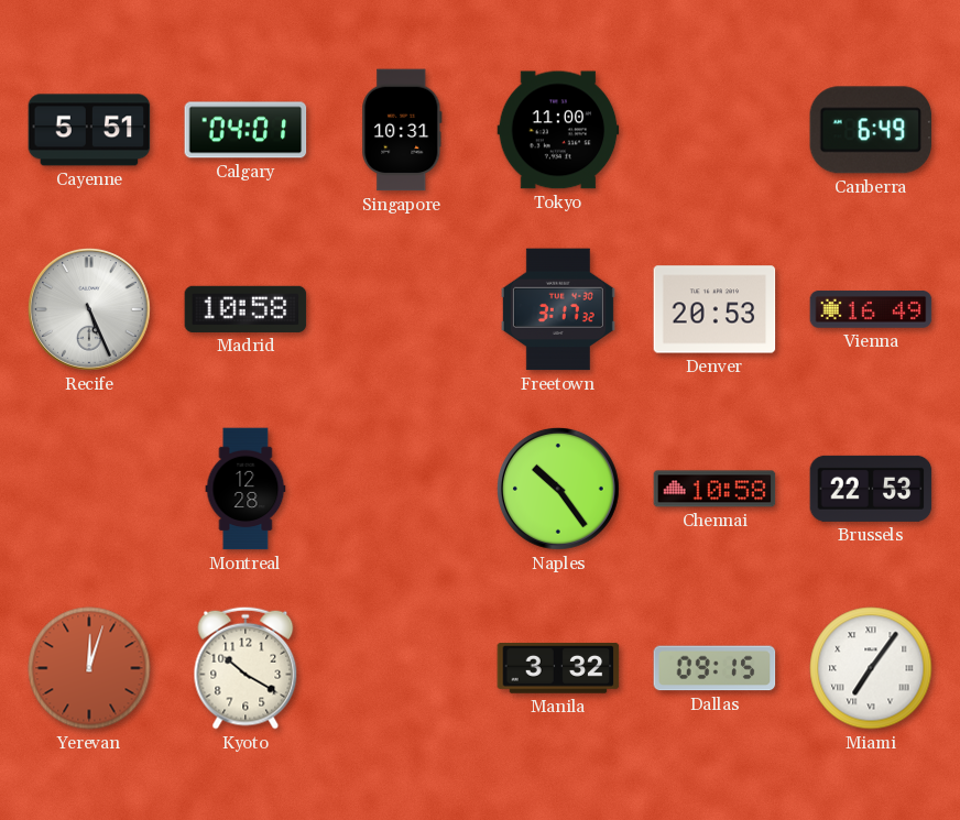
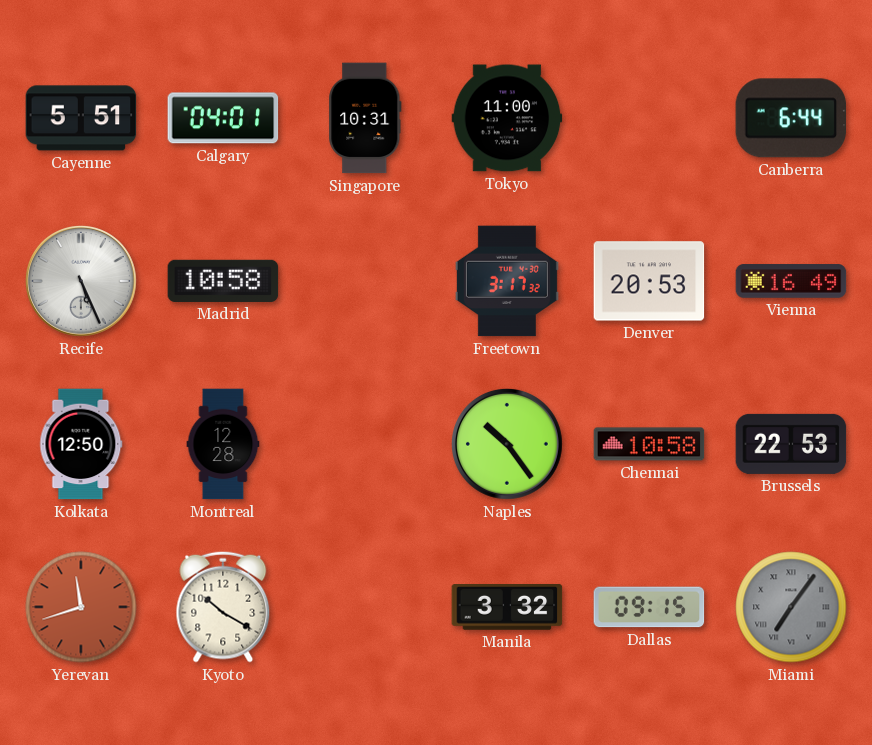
Canberra: 6:49 -> 6:44 (791, 118)
Kolkata: none -> 12:50 (81, 444)
Yerevan: 12:03 -> 11:42 (81, 607)
Miami dial: white -> grey (791, 607)
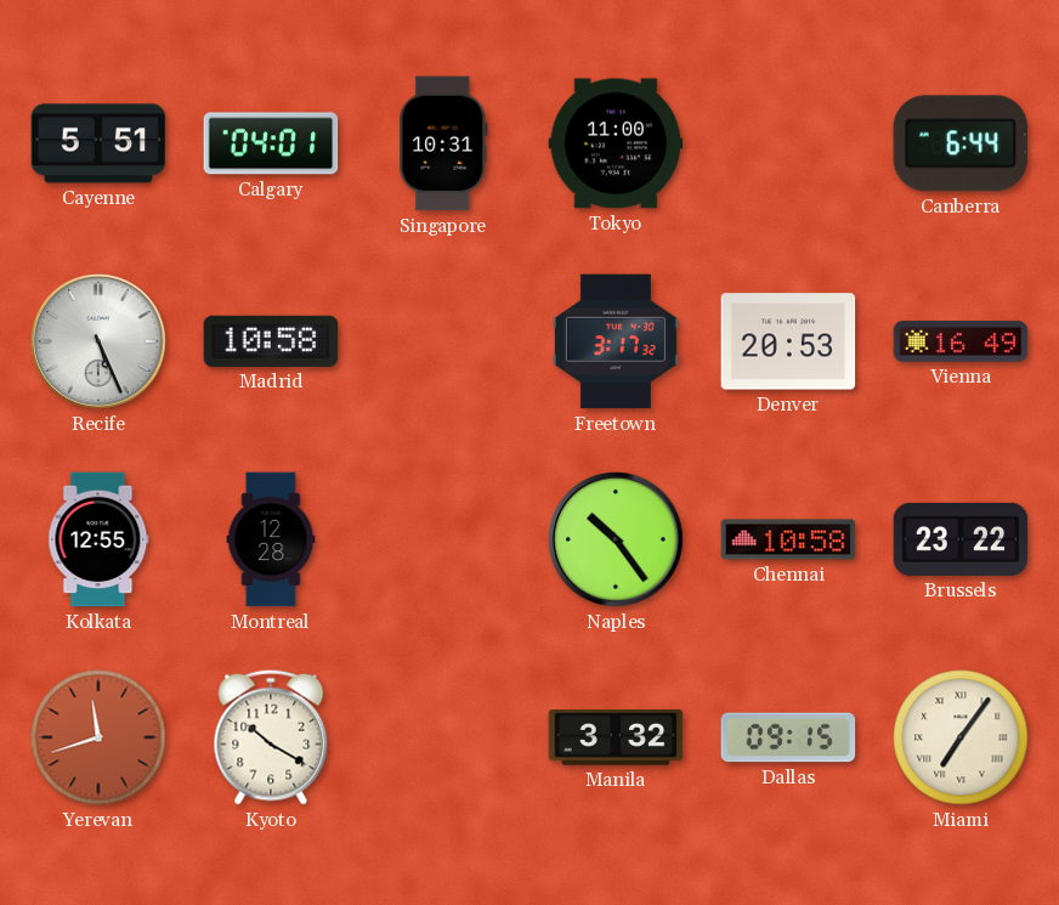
Kolkata: 12:50 -> 12:55 (98, 539)
Brussels: 22:53 -> 23:22 (961, 539)
Miami dial: grey -> cream (961, 737)
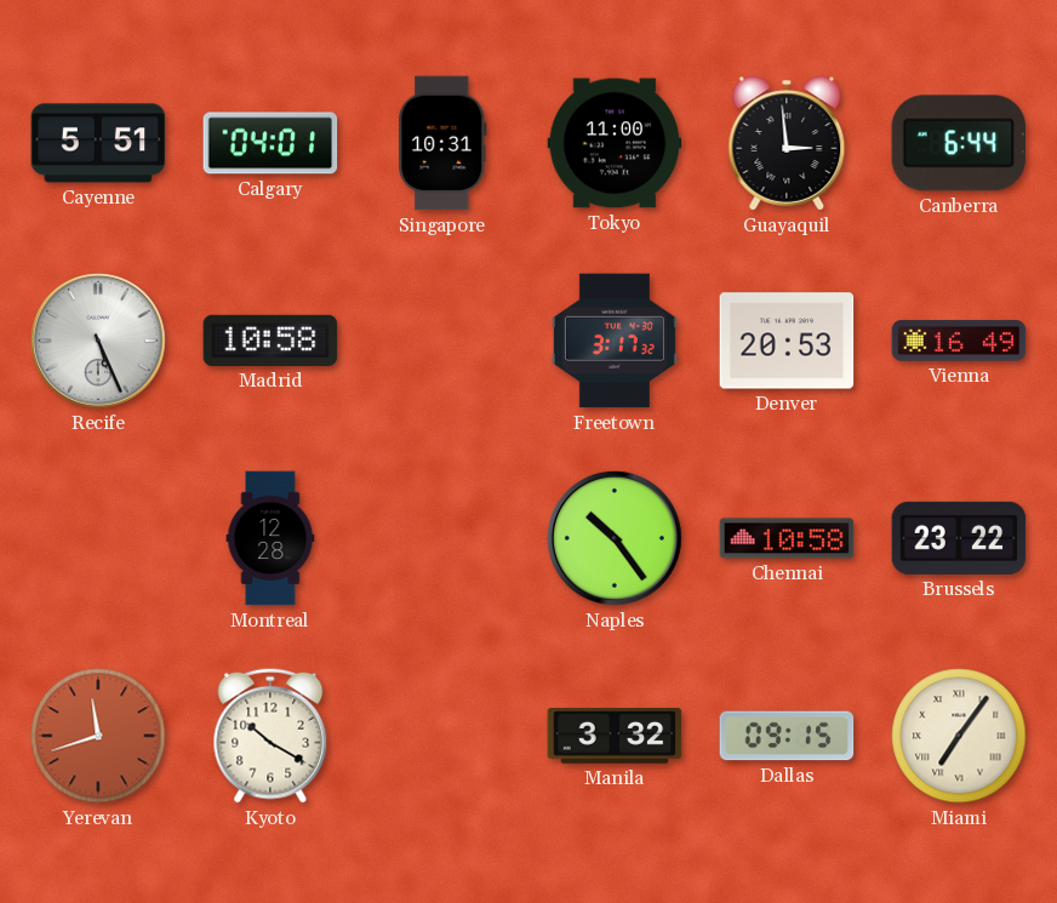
Guayaquil: none -> 2:59 (787, 143)
Kolkata: 12:55 -> none (98, 539)
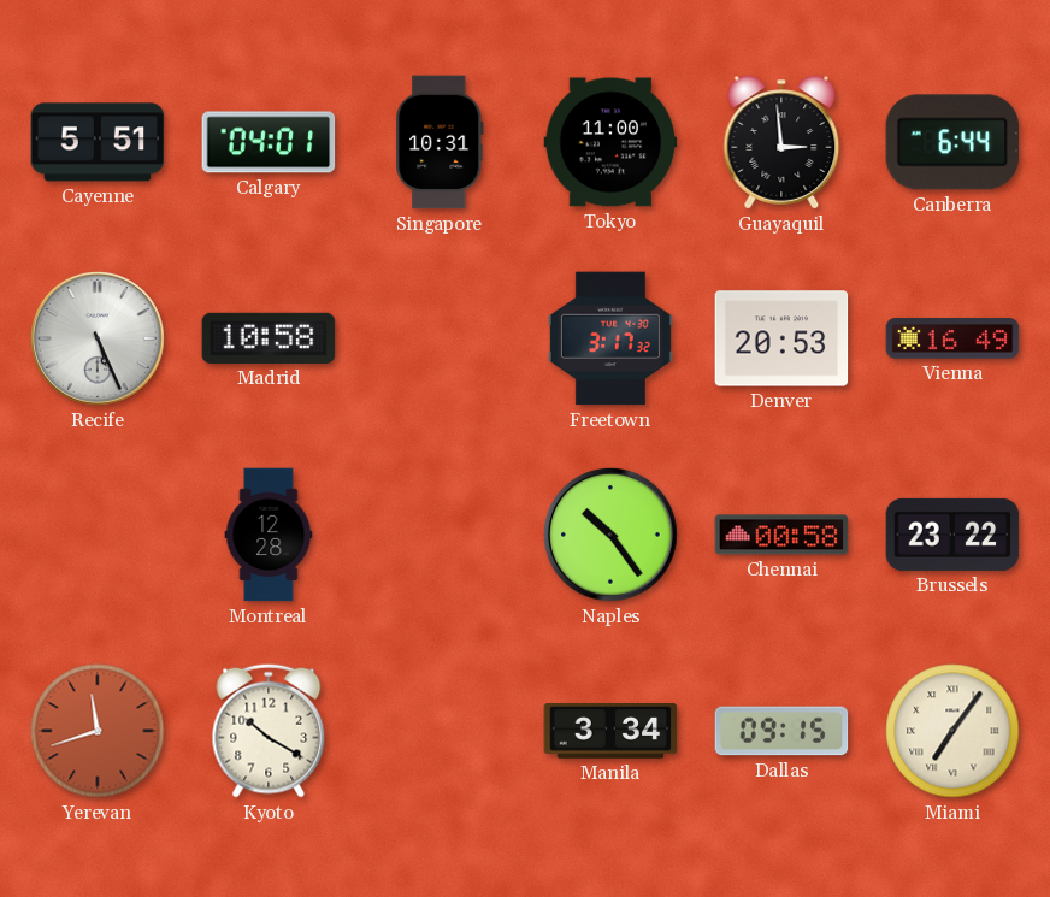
Chennai: 10:58 -> 00:58 (781, 535)
Manila: 3:32 -> 3:34 (610, 732)
